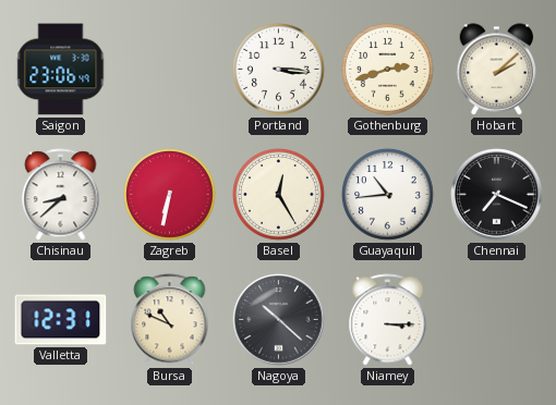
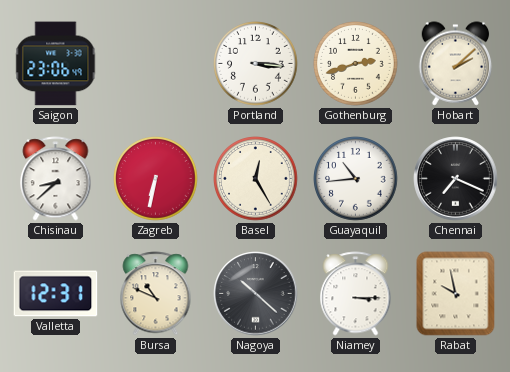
Rabat: none -> 9:58 (456, 294)
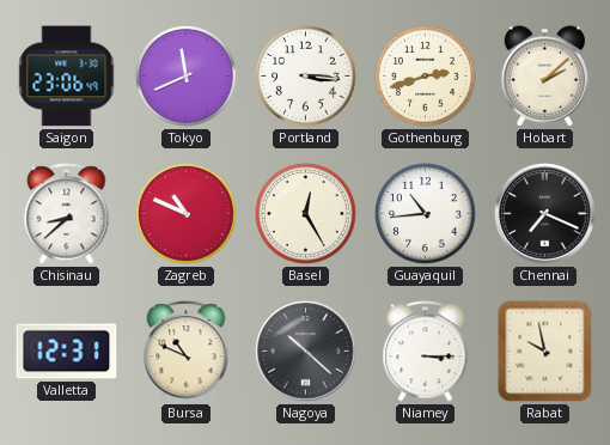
Tokyo: none -> 11:41 (187, 77)
Zagreb: 6:32 -> 10:49 (187, 214)
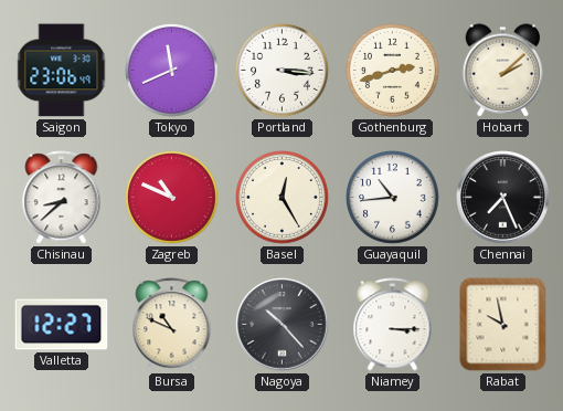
Chennai: 7:19 -> 7:26 (503, 198)
Valletta: 12:31 -> 12:27 (62, 325)
Nagoya: 10:22 -> 10:23 (283, 325)
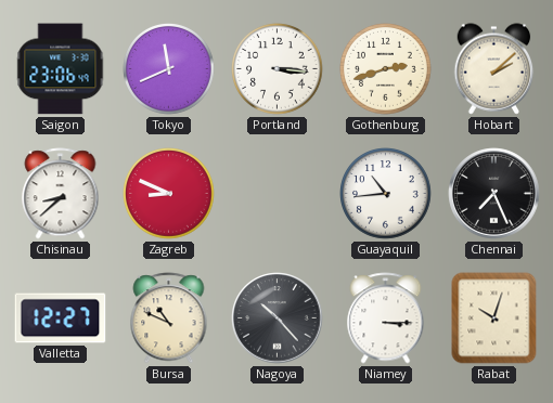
Zagreb: 10:49 -> 8:49 (169, 194)
Basel: 12:25 -> none (283, 198)
Rabat: 9:58 -> 10:03 (494, 318)
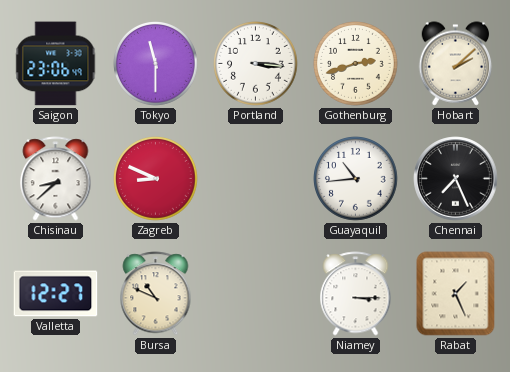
Tokyo: 11:41 -> 11:30 (156, 64)
Nagoya: 10:23 -> none (278, 318)
Rabat: 10:03 -> 1:26 (456, 294)
